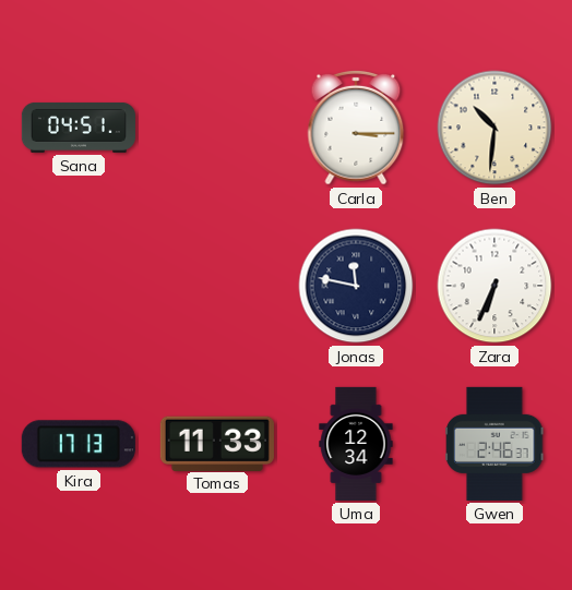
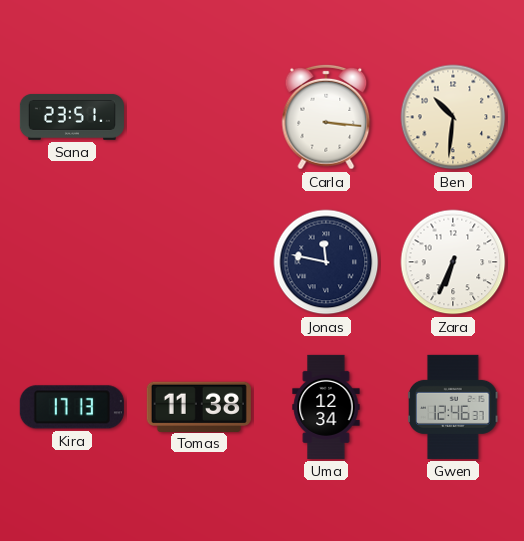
Sana: 04:51 -> 23:51 (72, 117)
Carla: 3:15 -> 3:16 (326, 117)
Tomas: 11:33 -> 11:38 (199, 406)
Gwen: 2:46 -> 12:46 (453, 407)
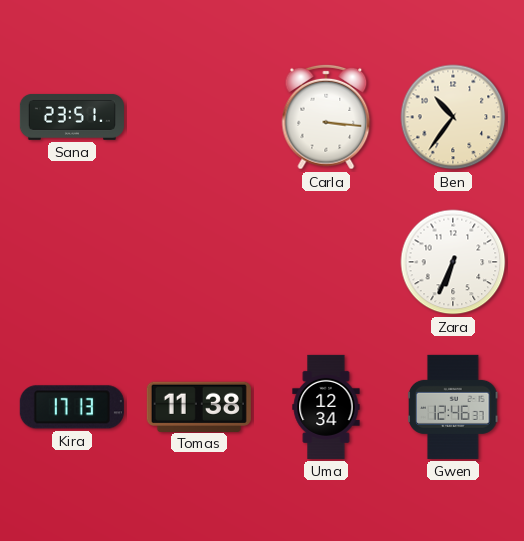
Ben: 10:31 -> 10:36 (453, 117)
Jonas: 11:47 -> none (326, 262)
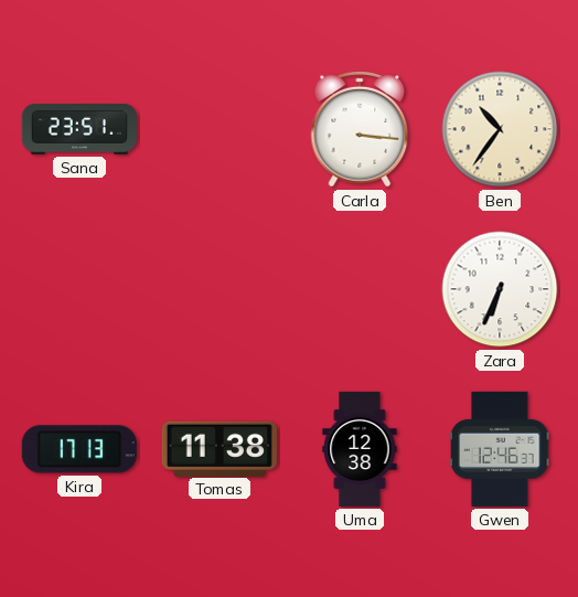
Uma: 12:34 -> 12:38 (360, 449)
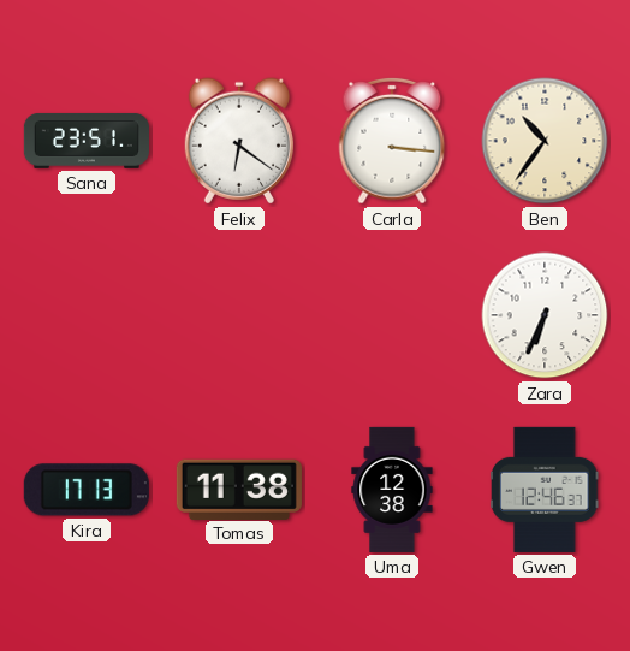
Felix: none -> 6:21 (239, 141)
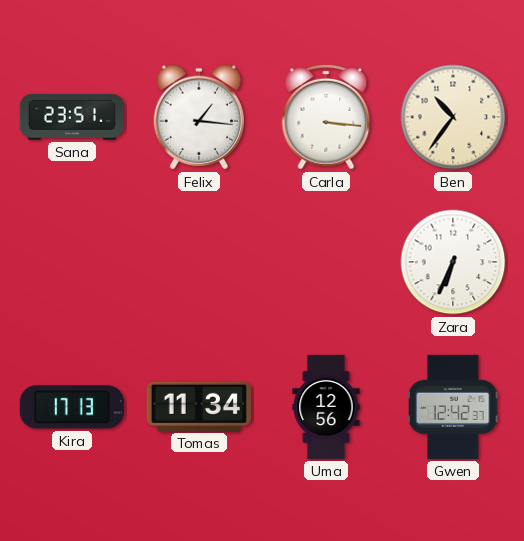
Felix: 6:21 -> 1:16 (199, 117)
Tomas: 11:38 -> 11:34 (199, 406)
Uma: 12:38 -> 12:56 (326, 407)
Gwen: 12:46 -> 12:42 (453, 407)
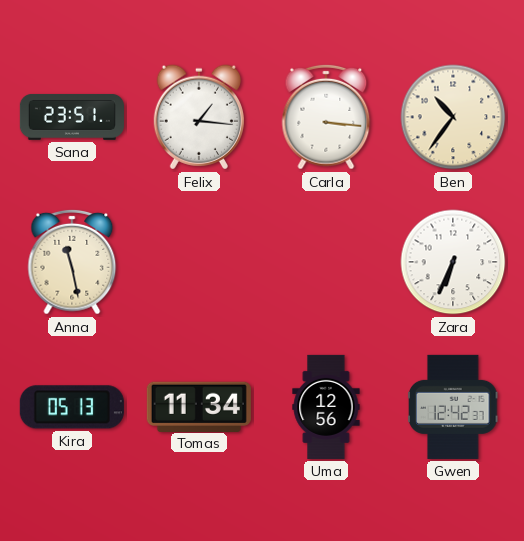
Anna: none -> 11:28 (72, 262)
Kira: 17:13 -> 05:13 (72, 407)
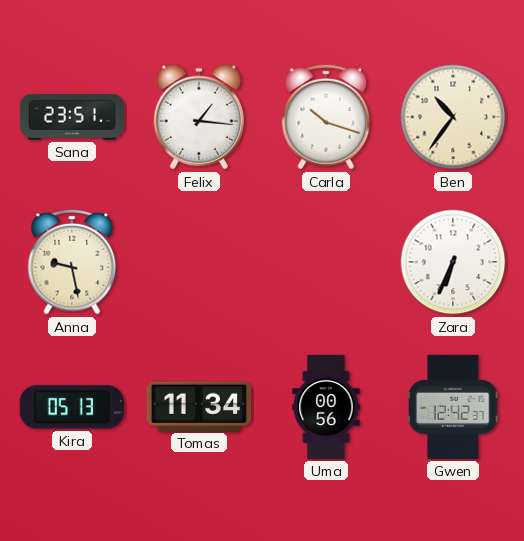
Carla: 3:16 -> 10:18 (326, 117)
Anna: 11:28 -> 9:28 (72, 262)
Uma: 12:56 -> 00:56 (326, 407)
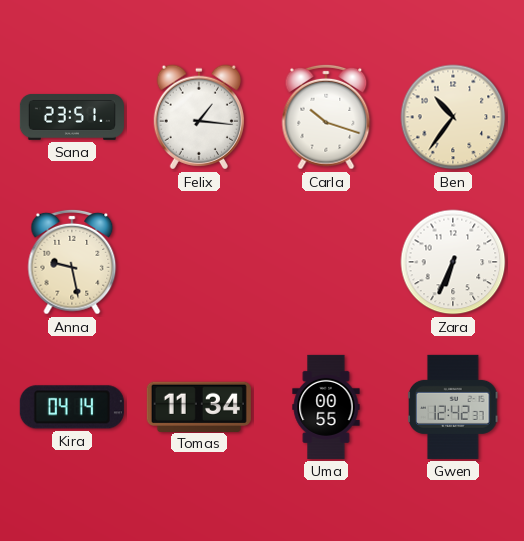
Kira: 05:13 -> 04:14 (72, 407)
Uma: 00:56 -> 00:55 (326, 407)
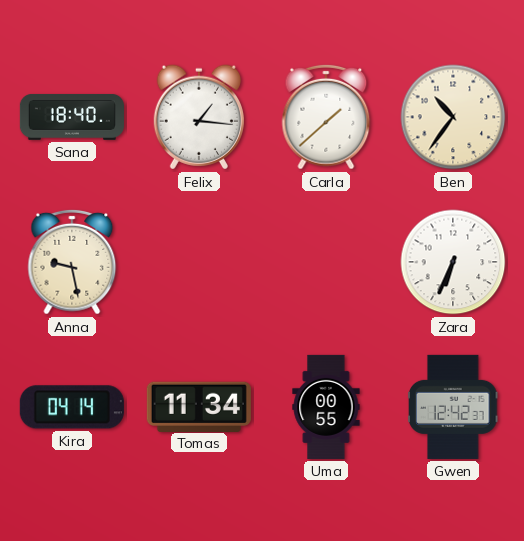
Sana: 23:51 -> 18:40 (72, 117)
Carla: 10:18 -> 1:38 (326, 117)
